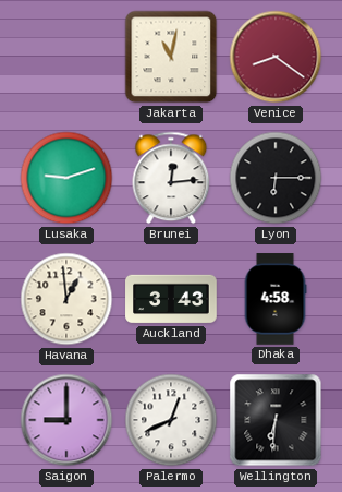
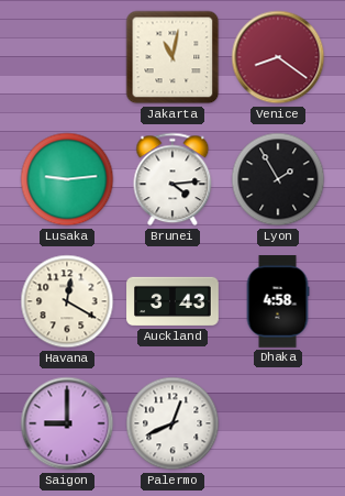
Lusaka: 9:12 -> 9:14 (67, 179)
Brunei: 12:14 -> 4:14 (172, 179)
Lyon: 6:15 -> 1:55 (278, 179)
Havana: 12:59 -> 12:20 (67, 301)
Wellington: 6:31 -> none (276, 420)
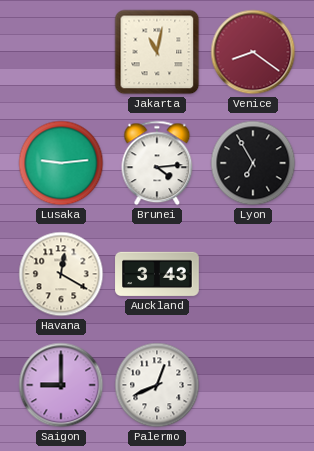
Lyon: 1:55 -> 6:55 (253, 163)
Dhaka: 4:58 -> none (278, 301)
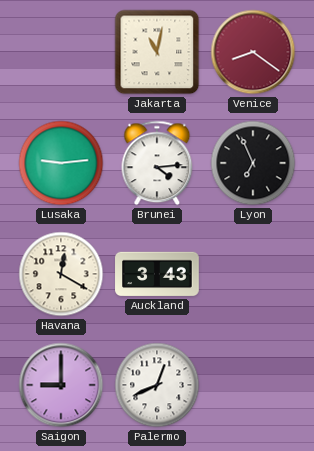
Lyon: 6:55 -> 6:56 (253, 163)
